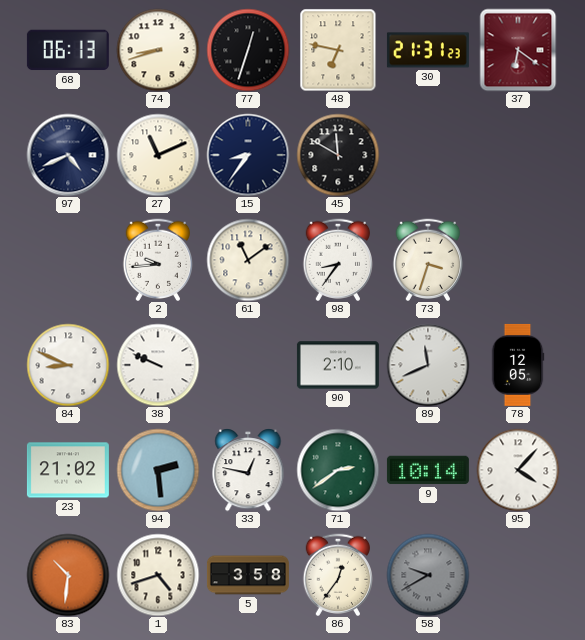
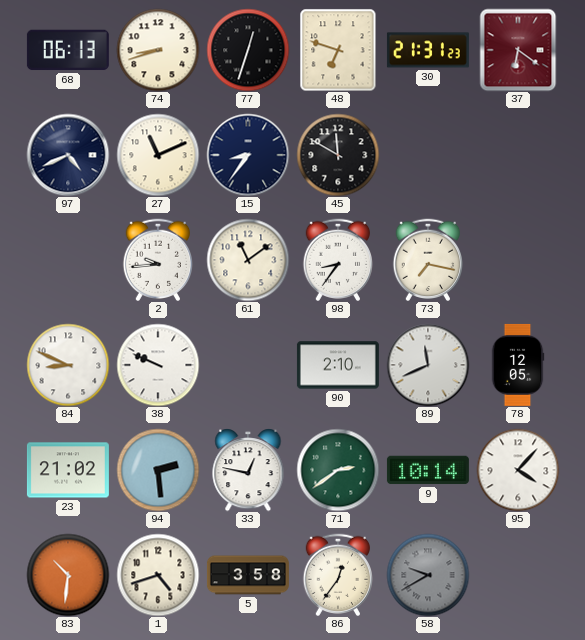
48: 6:47 -> 6:48 (338, 50)
73: 3:33 -> 7:17 (428, 259)
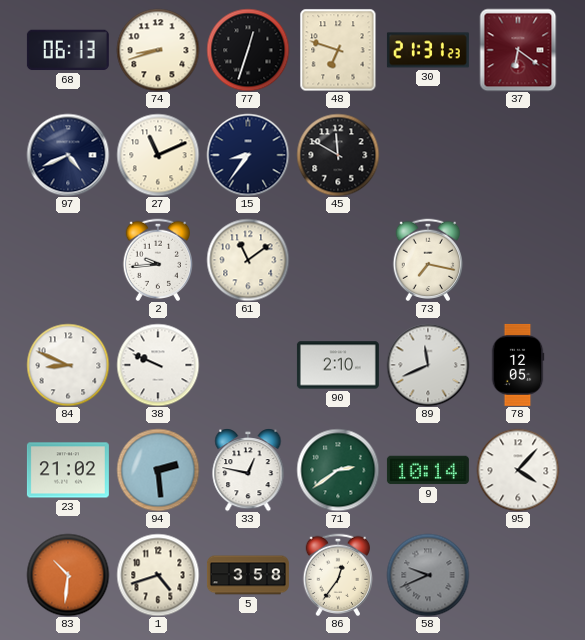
98: 8:36 -> none (338, 259)
58: 9:40 -> 9:41 (428, 575)
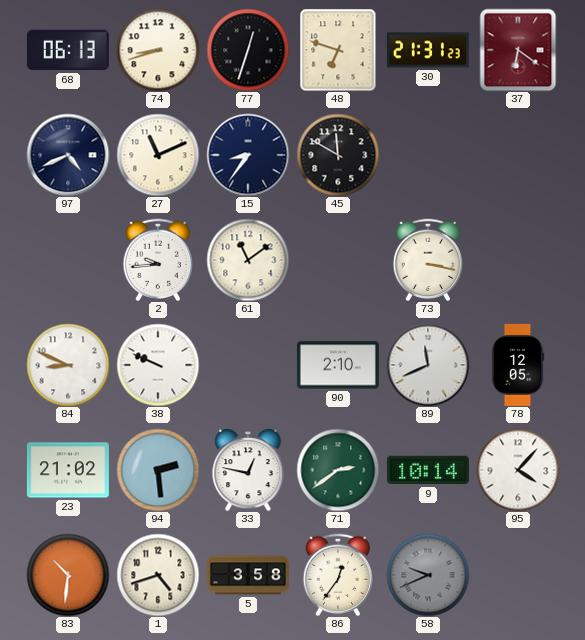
73: 7:17 -> 3:17 (428, 259)
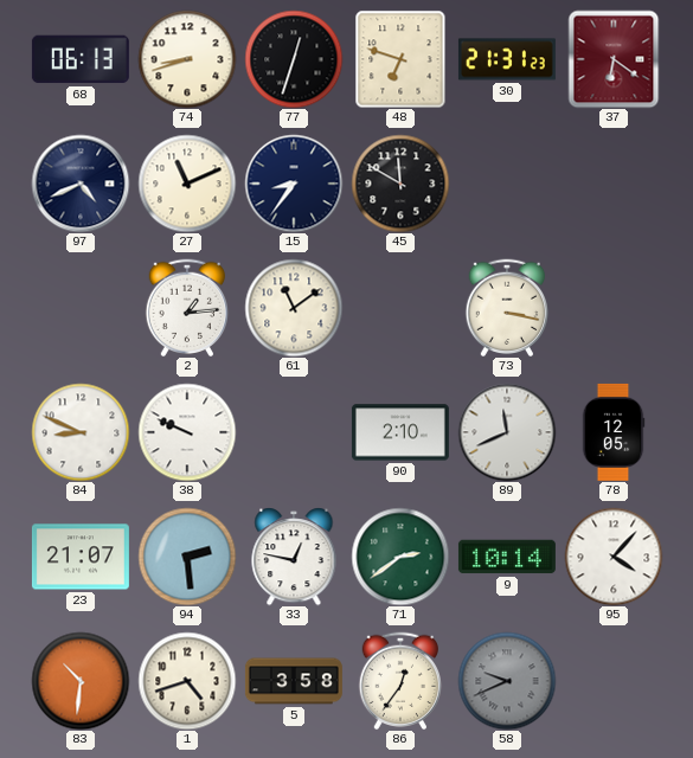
2: 9:44 -> 1:14 (187, 307)
23: 21:02 -> 21:07 (81, 557)
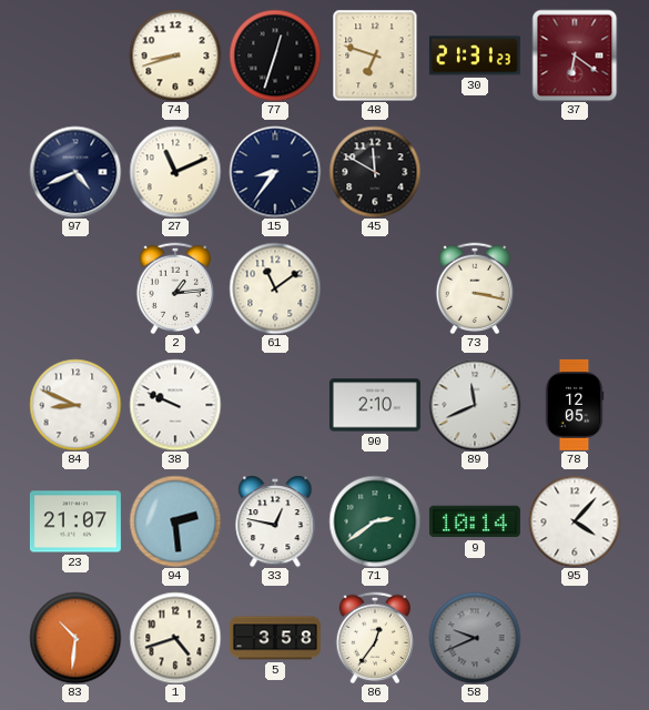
68: 06:13 -> none (81, 59)
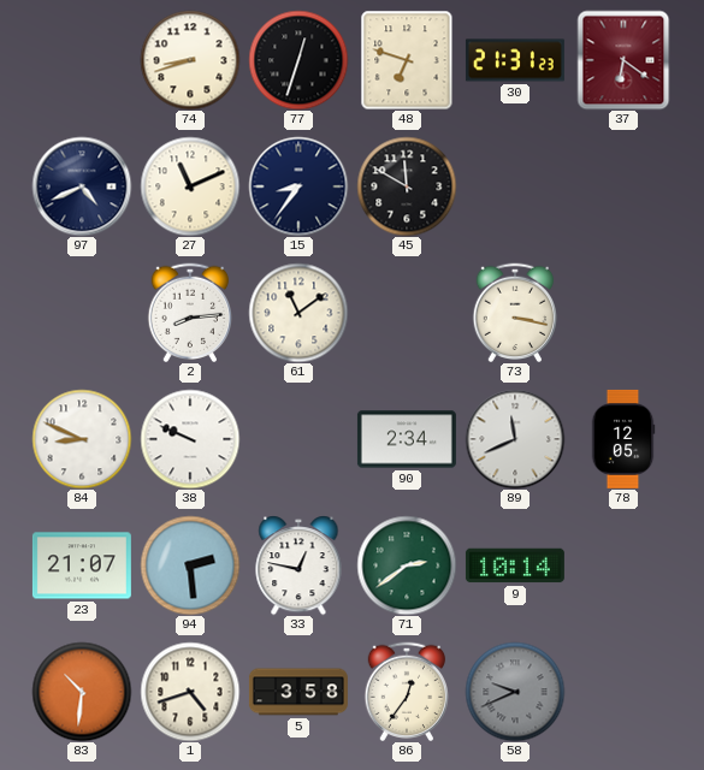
2: 1:14 -> 8:14 (190, 312)
90: 2:10 -> 2:34 (407, 439)
95: 4:07 -> none (575, 521)
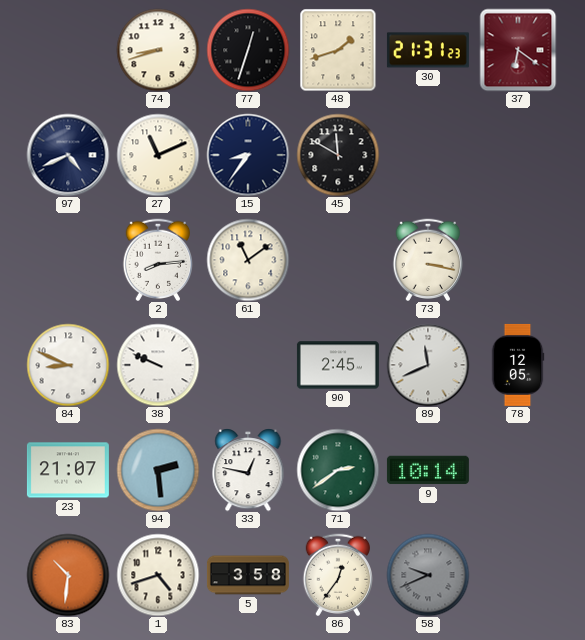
48: 6:48 -> 1:42 (338, 50)
90: 2:34 -> 2:45 (338, 365)
